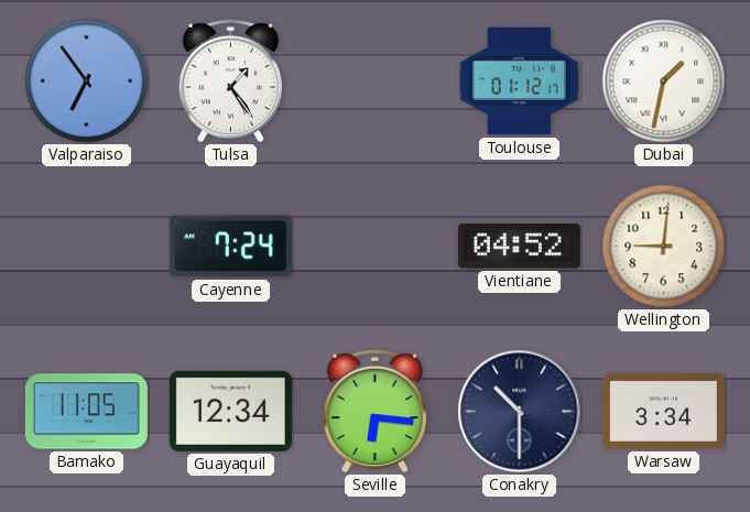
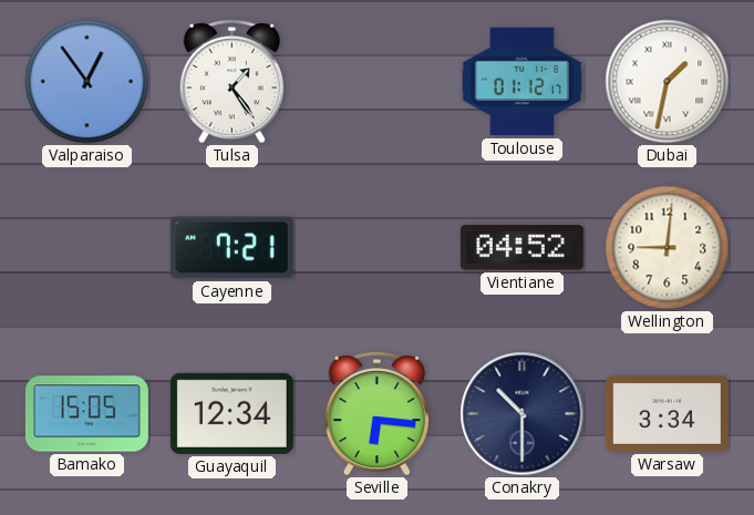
Valparaiso: 6:54 -> 12:54 (87, 82)
Cayenne: 7:24 -> 7:21 (231, 248)
Bamako: 11:05 -> 15:05 (86, 414)
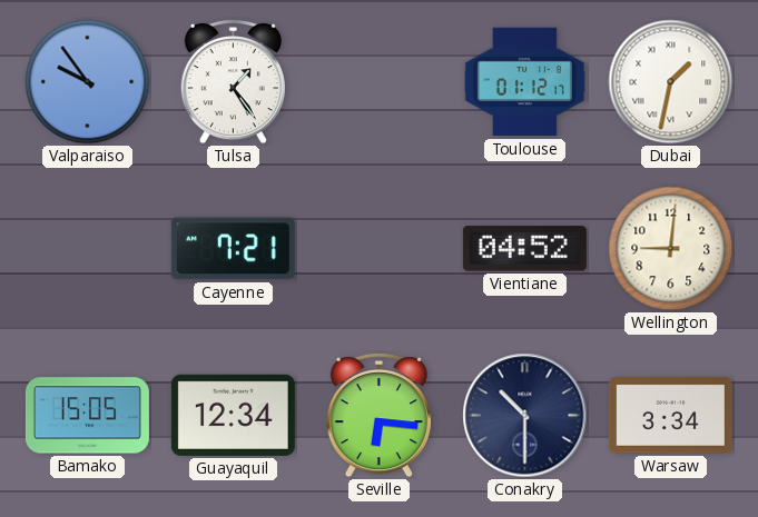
Valparaiso: 12:54 -> 9:54 (88, 82)
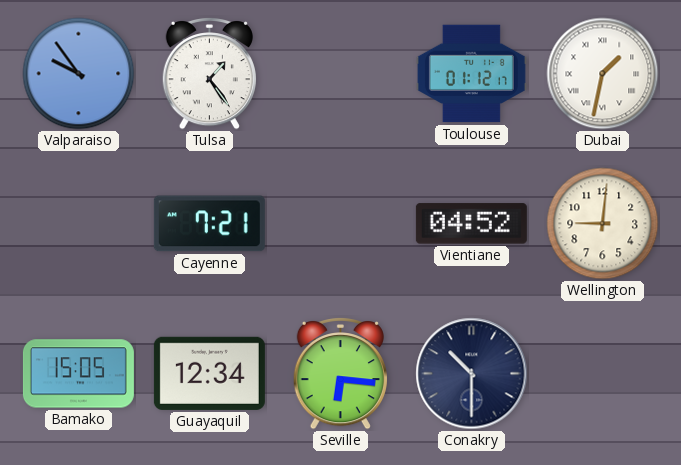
Warsaw: 3:34 -> none (670, 416)
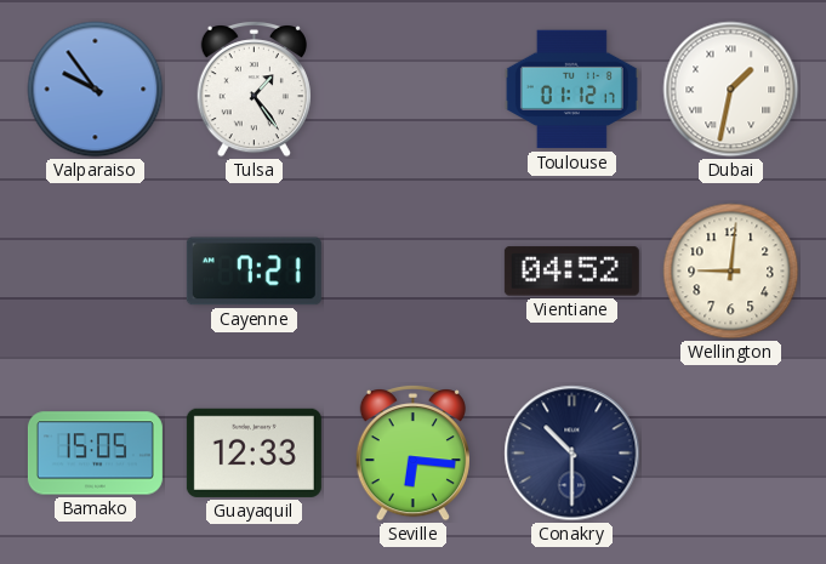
Guayaquil: 12:34 -> 12:33 (254, 452)
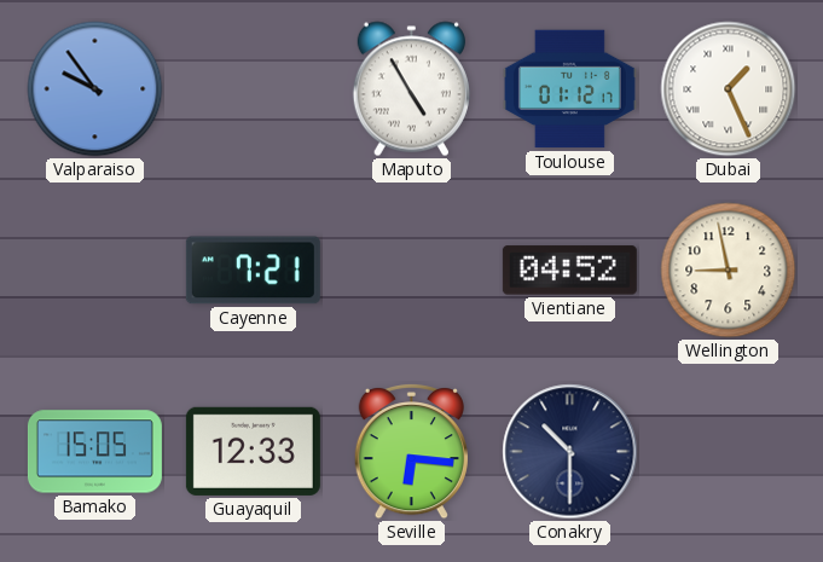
Tulsa: 1:24 -> none (254, 89)
Maputo: none -> 4:55 (411, 89)
Dubai: 1:32 -> 1:26 (729, 89)
Wellington: 9:01 -> 8:58 (729, 271)
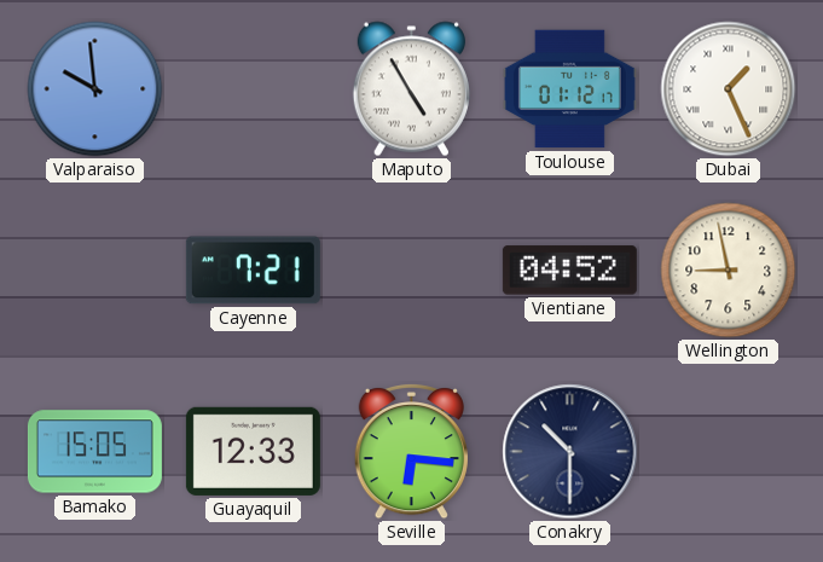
Valparaiso: 9:54 -> 9:59 (95, 89)
